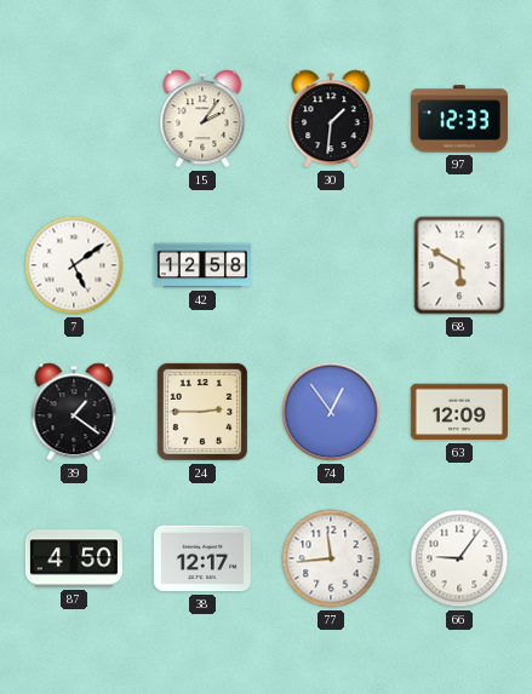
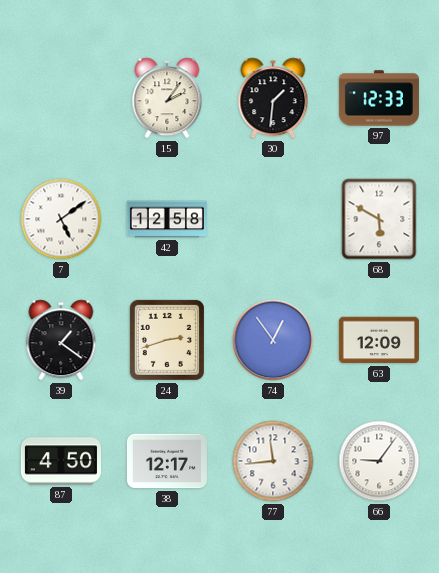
24: 2:45 -> 2:42 (167, 340)
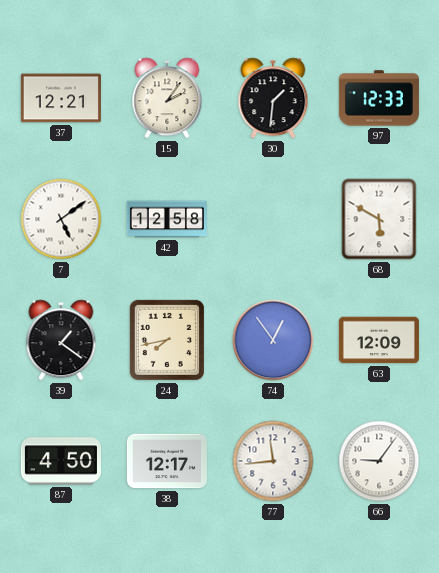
37: none -> 12:21 (61, 98)
24: 2:42 -> 7:43 (167, 340)
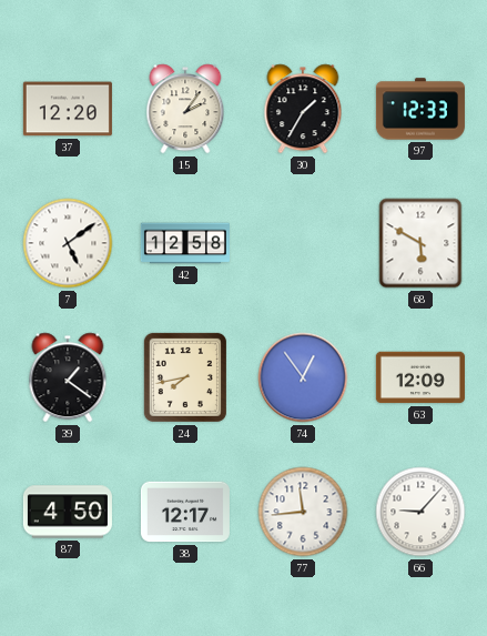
37: 12:21 -> 12:20 (68, 109)
30: 1:31 -> 1:35 (303, 109)
66: 9:06 -> 9:07 (420, 512)
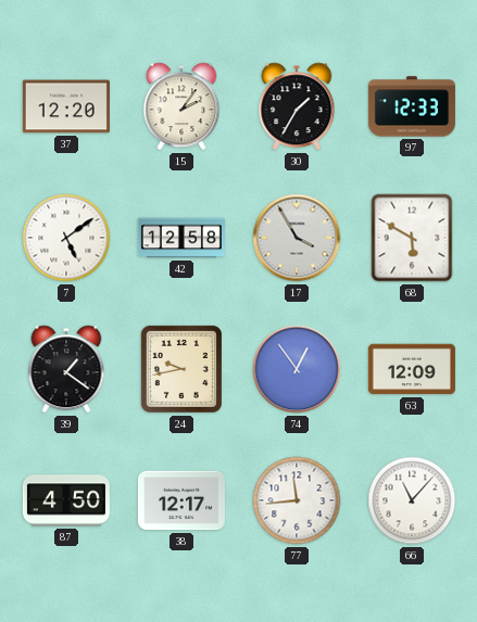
17: none -> 3:55 (297, 238)
24: 7:43 -> 9:43 (181, 369)
66: 9:07 -> 11:07 (412, 500)
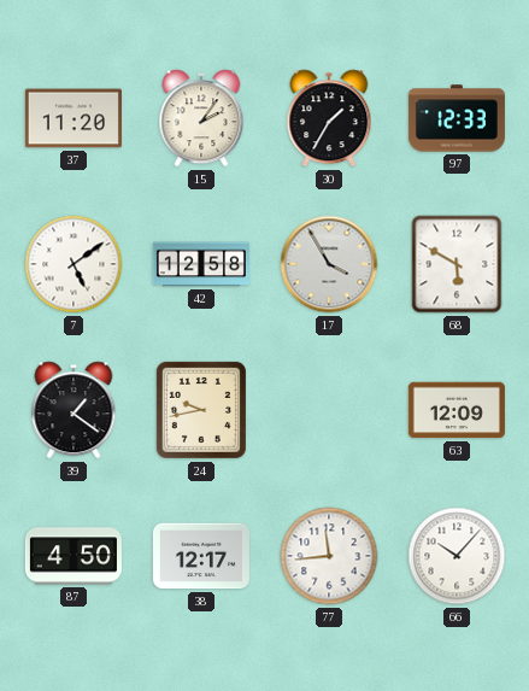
37: 12:20 -> 11:20 (74, 118)
74: 12:54 -> none (297, 369)
66: 11:07 -> 10:07 (457, 556)
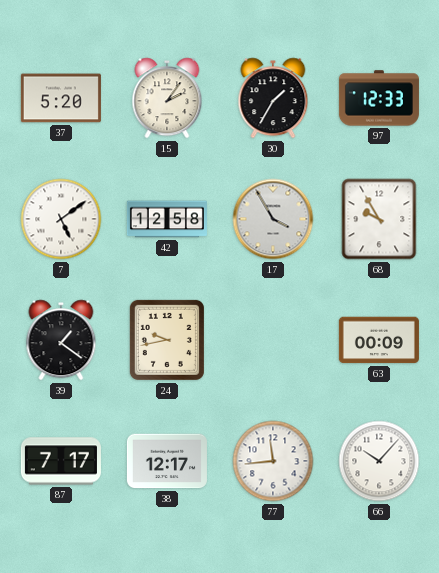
37: 11:20 -> 5:20 (61, 98)
68: 5:50 -> 9:55 (379, 219)
63: 12:09 -> 00:09 (379, 340)
87: 4:50 -> 7:17 (61, 461)
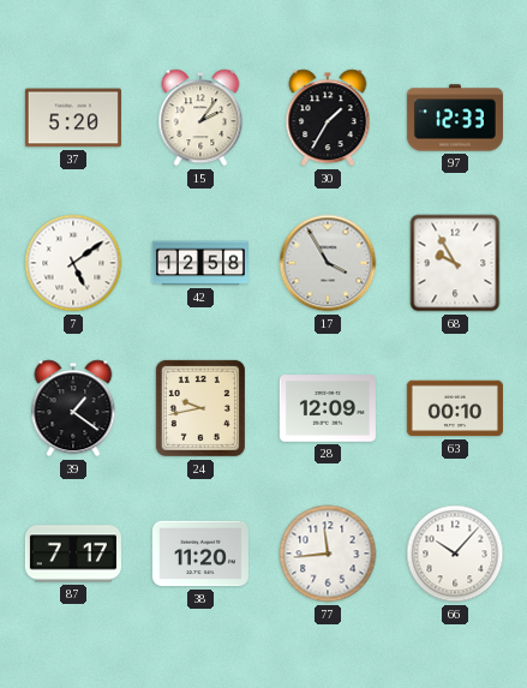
28: none -> 12:09 (328, 408)
63: 00:09 -> 00:10 (455, 408)
38: 12:17 -> 11:20 (200, 554)
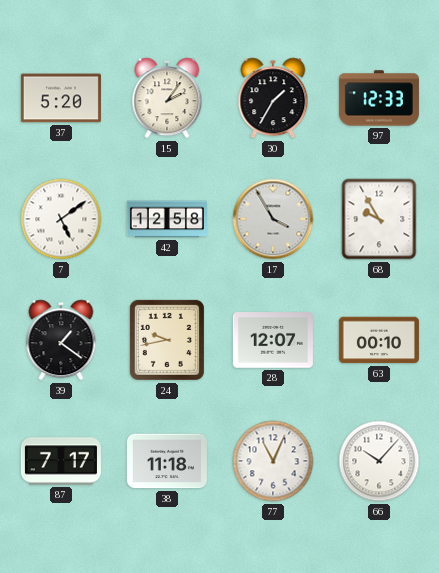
28: 12:09 -> 12:07 (273, 340)
38: 11:20 -> 11:18 (167, 461)
77: 11:44 -> 11:04 (273, 461)
